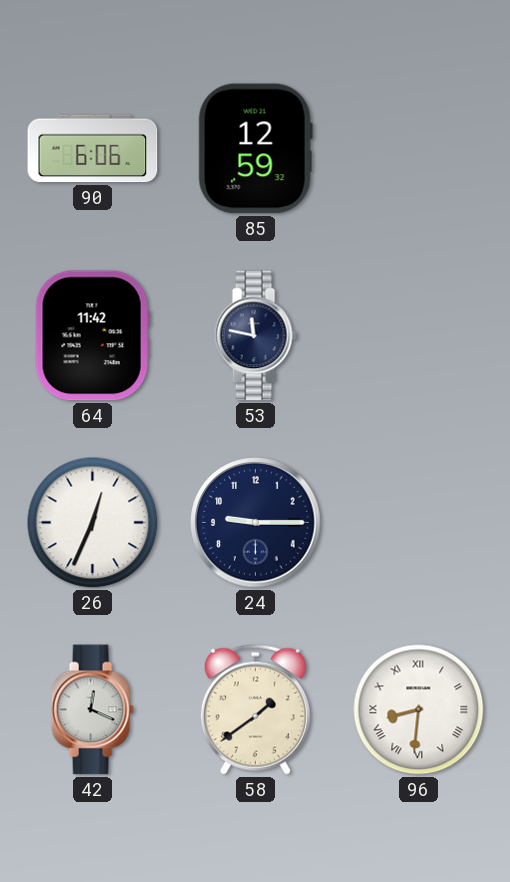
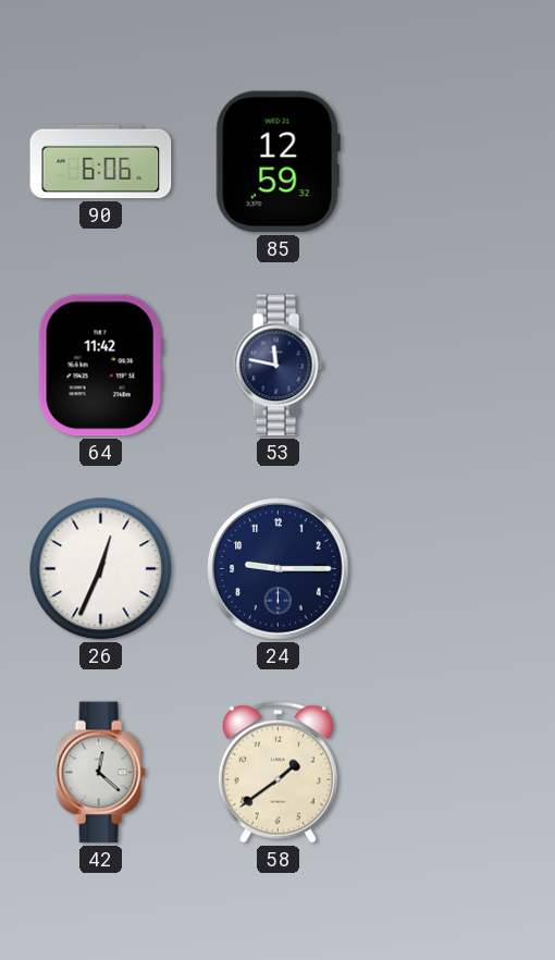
42: 12:19 -> 12:22 (100, 773)
96: 8:31 -> none (419, 710)
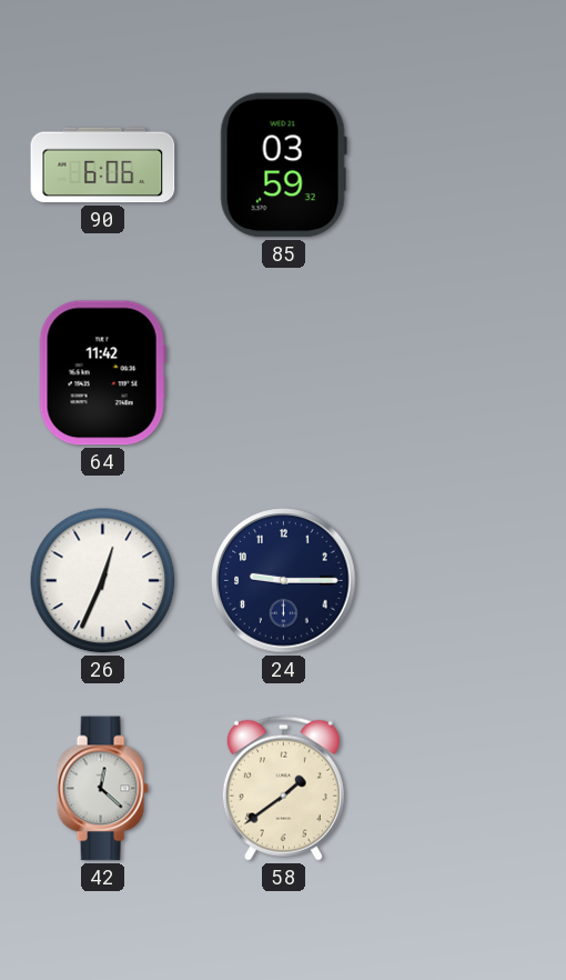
85: 12:59 -> 03:59 (283, 166)
53: 11:47 -> none (277, 366)
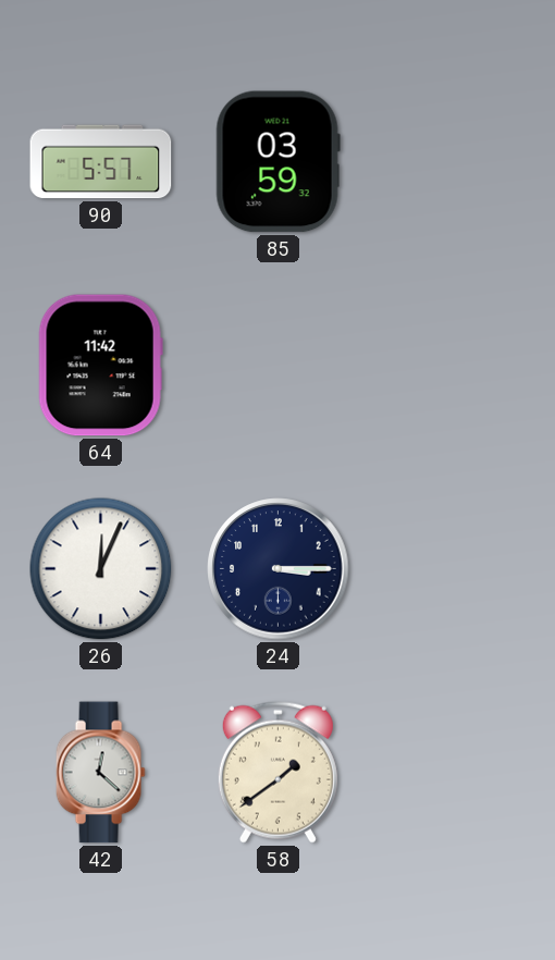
90: 6:06 -> 5:57 (101, 162)
26: 12:34 -> 12:04 (101, 569)
24: 9:15 -> 3:15 (279, 569)
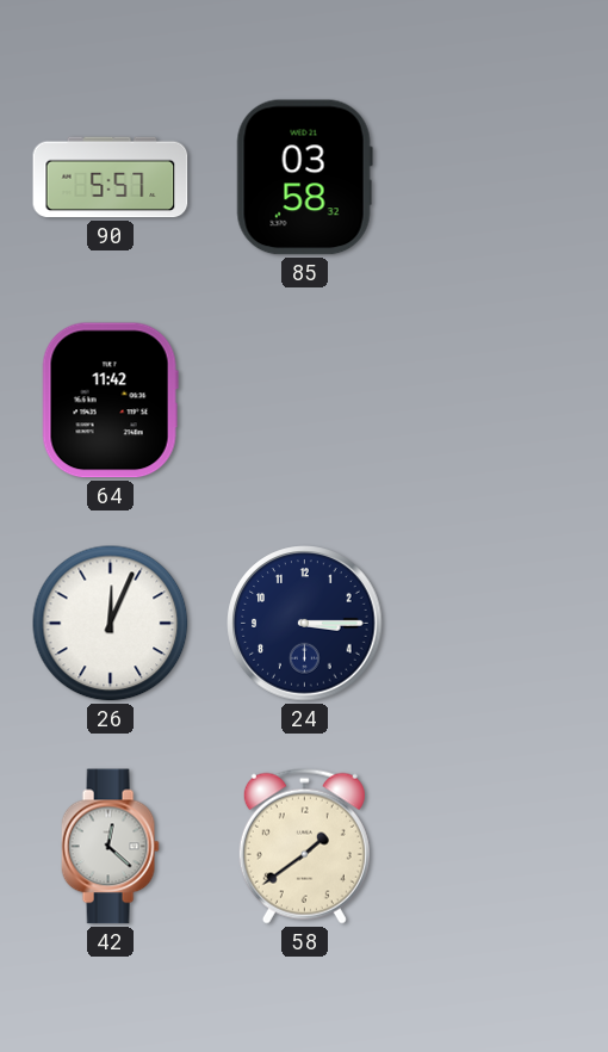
85: 03:59 -> 03:58 (304, 178)
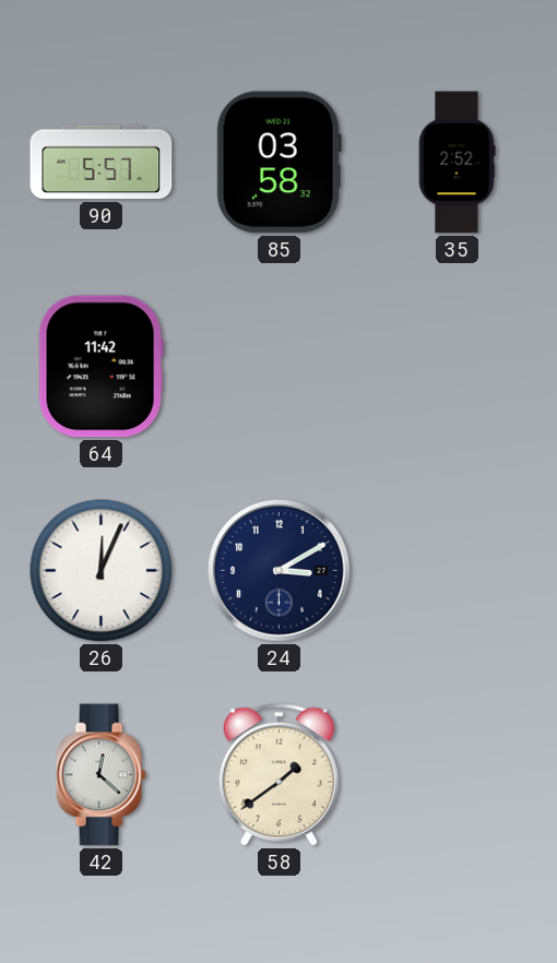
35: none -> 2:52 (457, 163)
24: 3:15 -> 3:10 (280, 571)
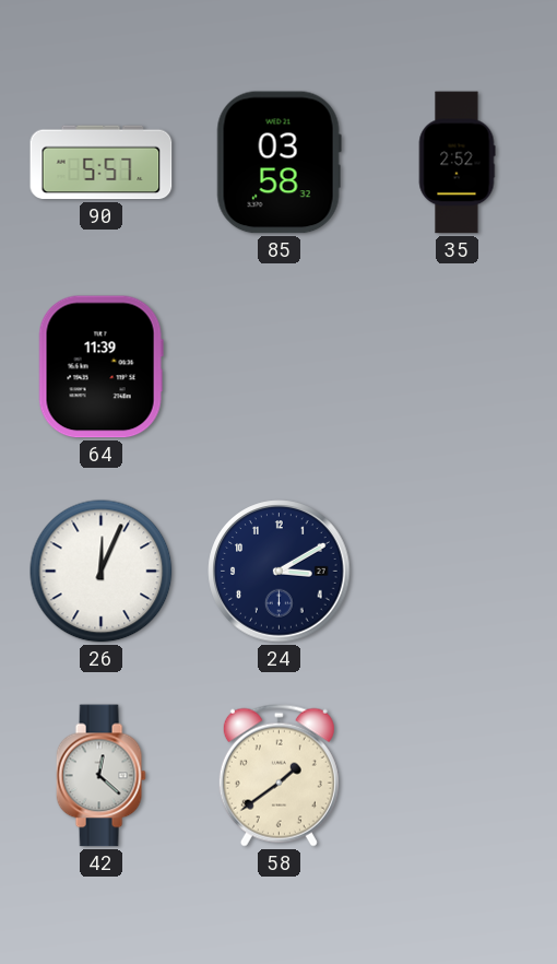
64: 11:42 -> 11:39 (100, 367)
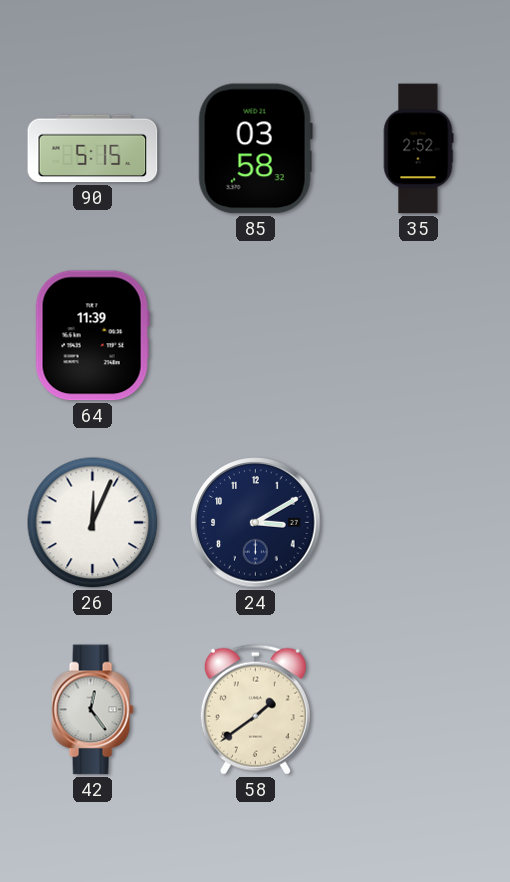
90: 5:57 -> 5:15 (93, 149)
42: 12:22 -> 12:24 (92, 710)
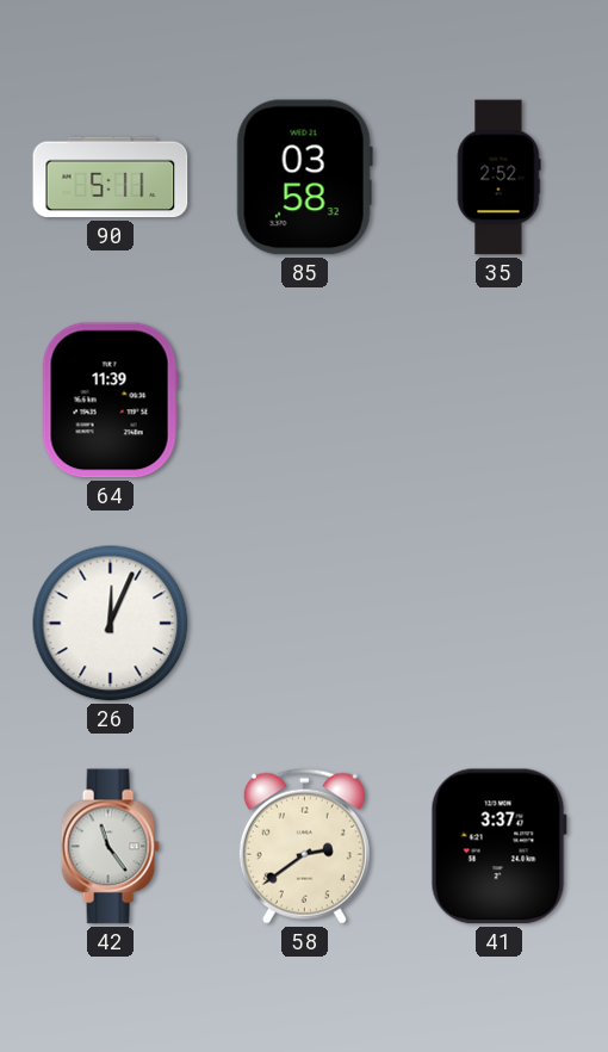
90: 5:15 -> 5:11 (111, 178)
24: 3:10 -> none (256, 523)
42: 12:24 -> 11:24 (110, 847)
58: 1:39 -> 2:39 (304, 846)
41: none -> 3:37 (498, 847)
